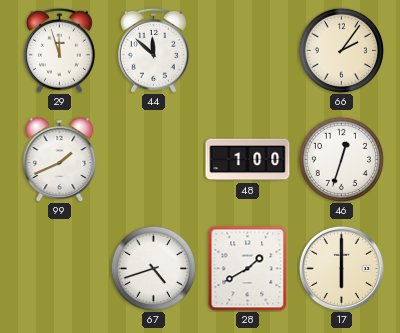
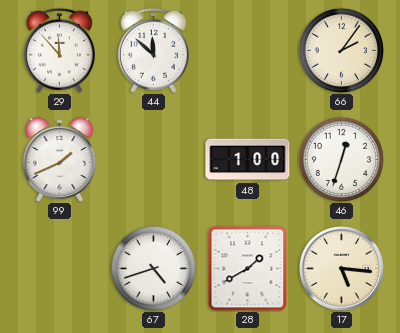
29: 11:57 -> 11:53 (59, 50)
17: 6:00 -> 5:16 (341, 268)
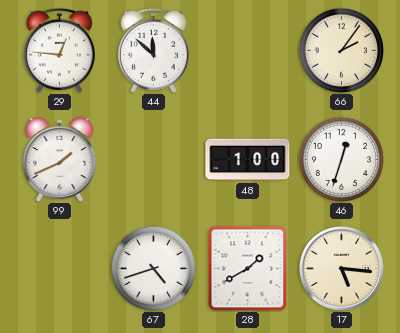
29: 11:53 -> 12:46 (59, 50)
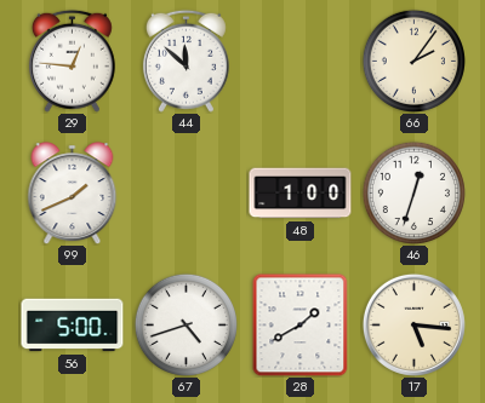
56: none -> 5:00 (73, 326)
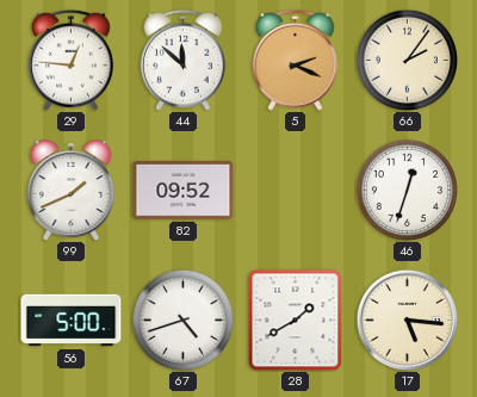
5: none -> 2:19 (295, 60)
82: none -> 09:52 (184, 191)
48: 1:00 -> none (301, 194)
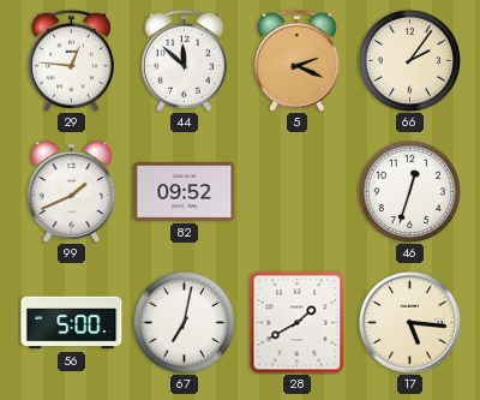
67: 4:42 -> 7:02 (184, 322)
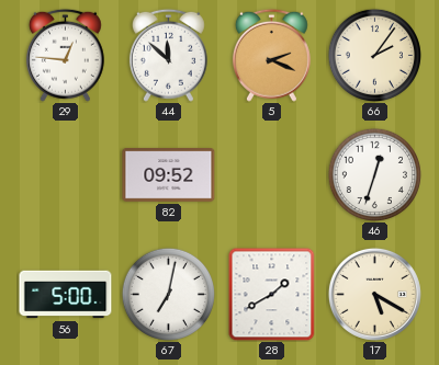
99: 1:41 -> none (72, 191)
17: 5:16 -> 5:20 (374, 294)
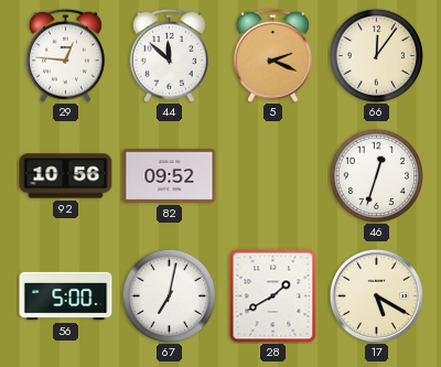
66: 2:06 -> 12:06 (376, 55)
92: none -> 10:56 (66, 176)
